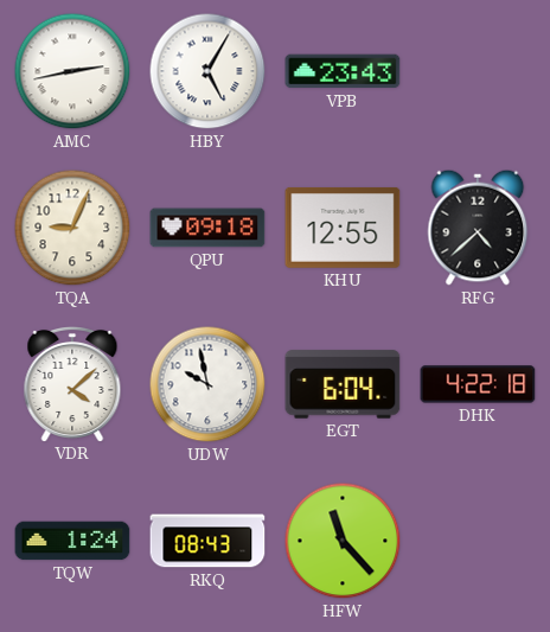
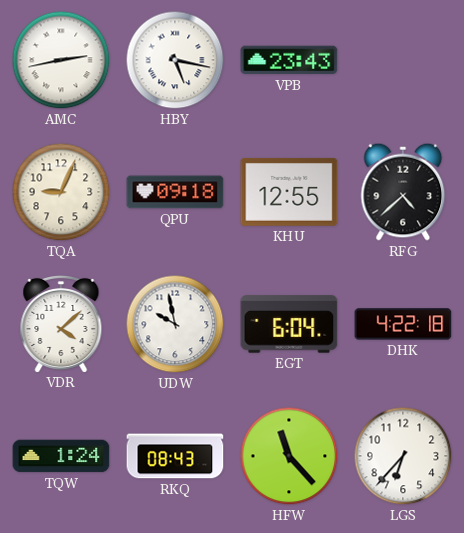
HBY: 5:05 -> 5:17 (175, 60)
LGS: none -> 6:37 (403, 456)
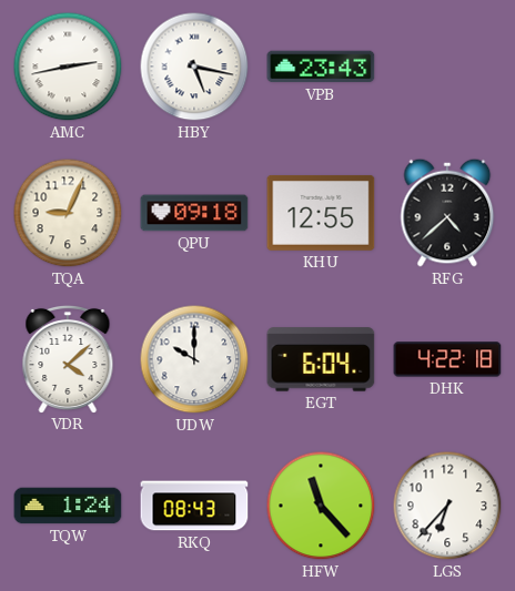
UDW: 9:58 -> 10:00 (194, 359)
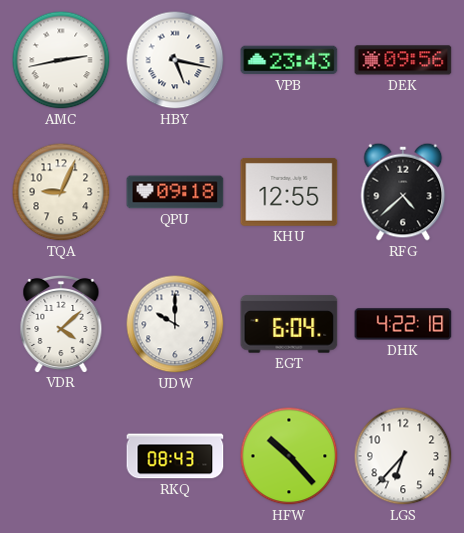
DEK: none -> 09:56 (403, 60)
TQW: 1:24 -> none (68, 506)
HFW: 11:23 -> 10:23 (289, 456)
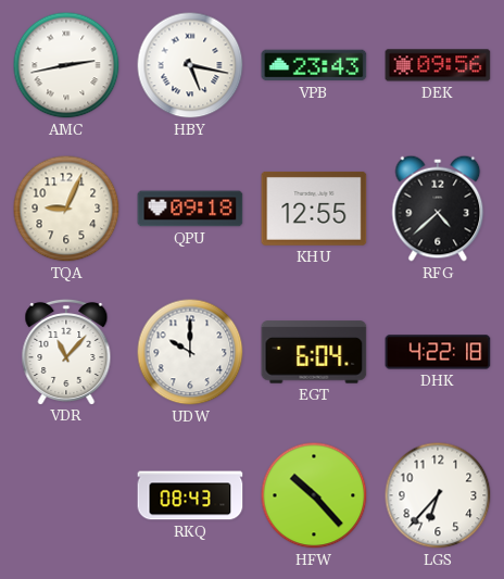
VDR: 4:08 -> 11:07 (66, 351)
